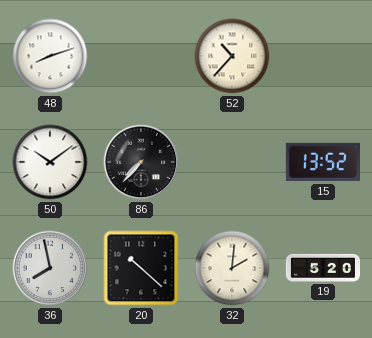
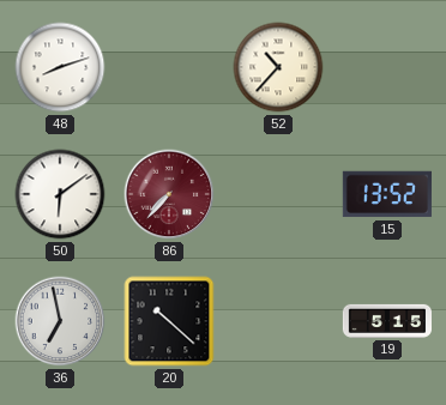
50: 10:09 -> 6:09 (60, 194)
86 dial: black -> burgundy (169, 194)
36: 7:58 -> 6:58 (60, 321)
32: 2:01 -> none (232, 268)
19: 5:20 -> 5:15 (386, 321)
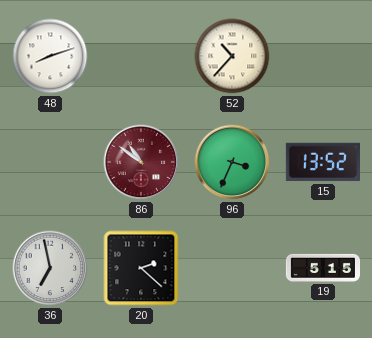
50: 6:09 -> none (60, 194)
86: 7:37 -> 10:51 (141, 162)
96: none -> 3:34 (232, 162)
20: 10:22 -> 2:22 (141, 268)
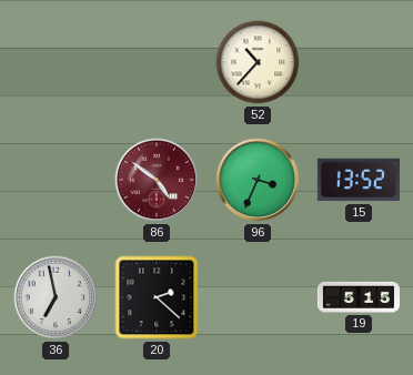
48: 8:12 -> none (50, 56)
86: 10:51 -> 4:51 (157, 180)
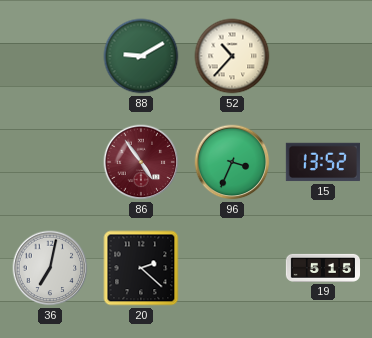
88: none -> 9:10 (141, 56)
86: 4:51 -> 4:54 (141, 162)
36: 6:58 -> 7:02 (50, 268)
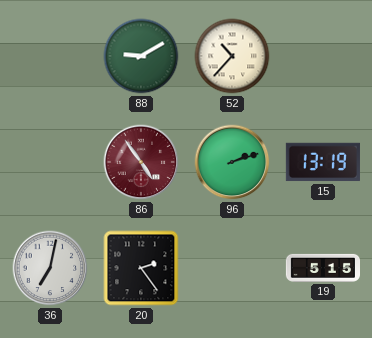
96: 3:34 -> 2:12 (232, 162)
15: 13:52 -> 13:19 (323, 162)
20: 2:22 -> 2:24 (141, 268)
